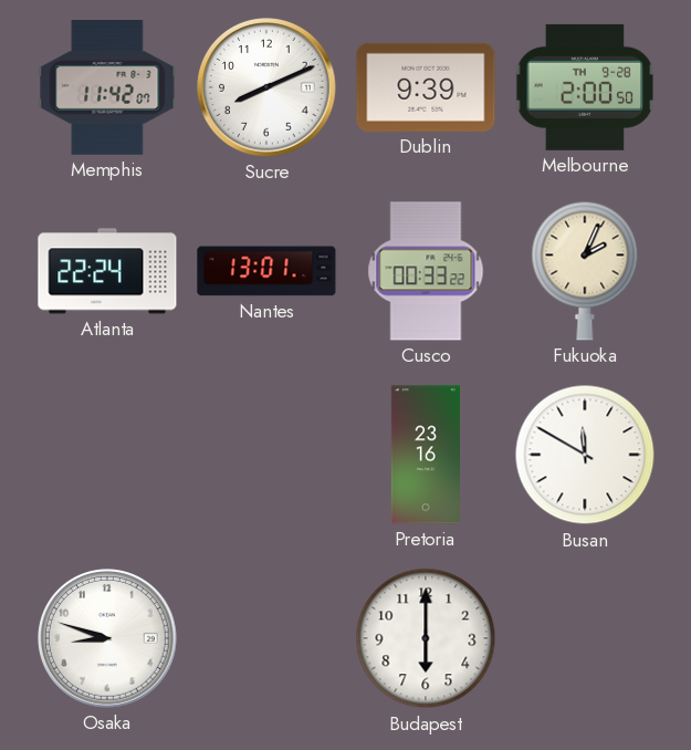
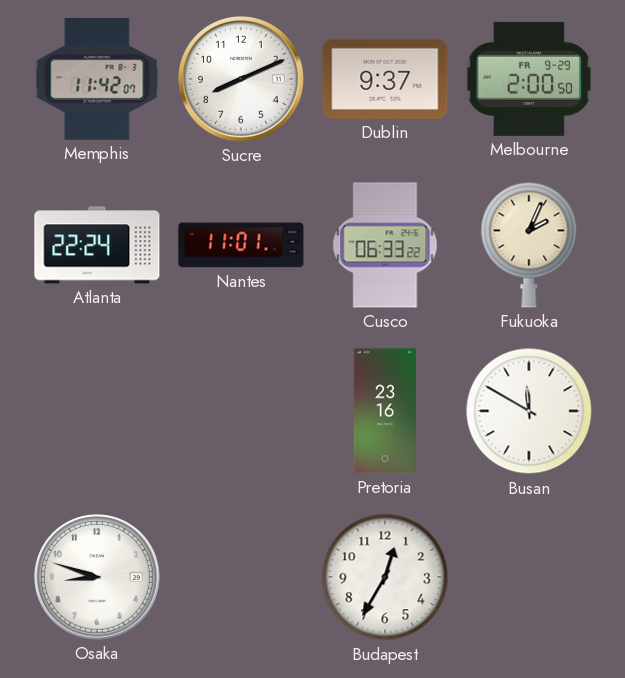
Dublin: 9:39 -> 9:37 (385, 79)
Melbourne date: TH 9-28 -> FR 9-29 (529, 79)
Nantes: 13:01 -> 11:01 (241, 245)
Cusco: 00:33 -> 06:33 (385, 245)
Budapest: 6:00 -> 12:35 (385, 577)
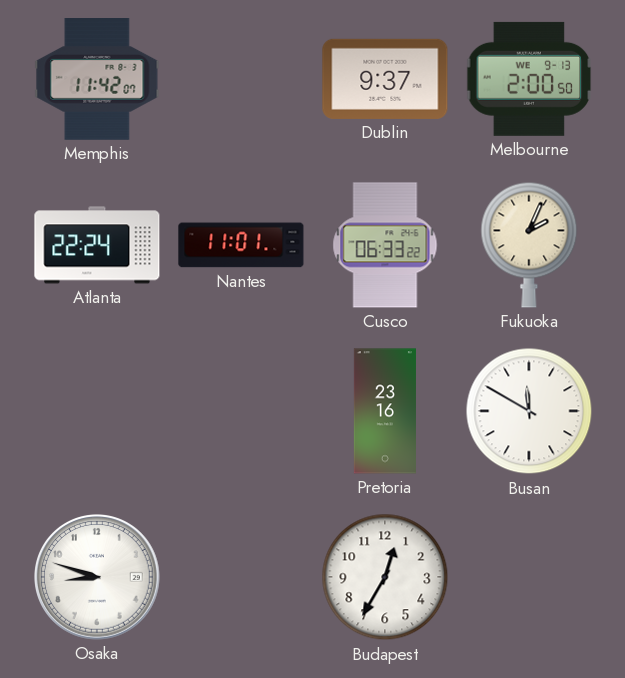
Sucre: 8:11 -> none (242, 80)
Melbourne date: FR 9-29 -> WE 9-13 (529, 79)
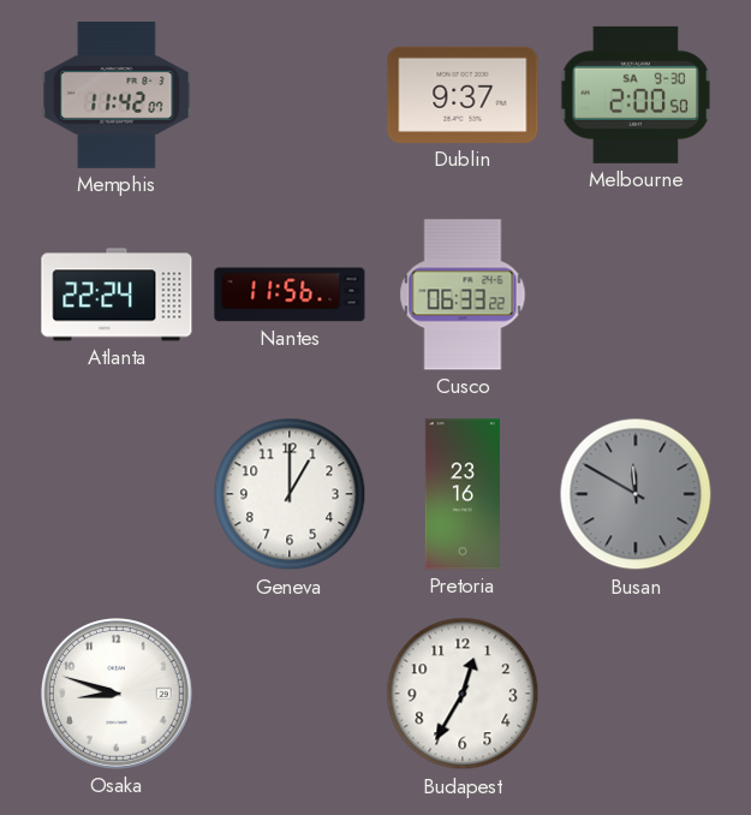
Melbourne date: WE 9-13 -> SA 9-30 (636, 95)
Nantes: 11:01 -> 11:56 (290, 295)
Fukuoka: 2:04 -> none (529, 245)
Geneva: none -> 1:00 (290, 494)
Busan dial: white -> grey (636, 494)
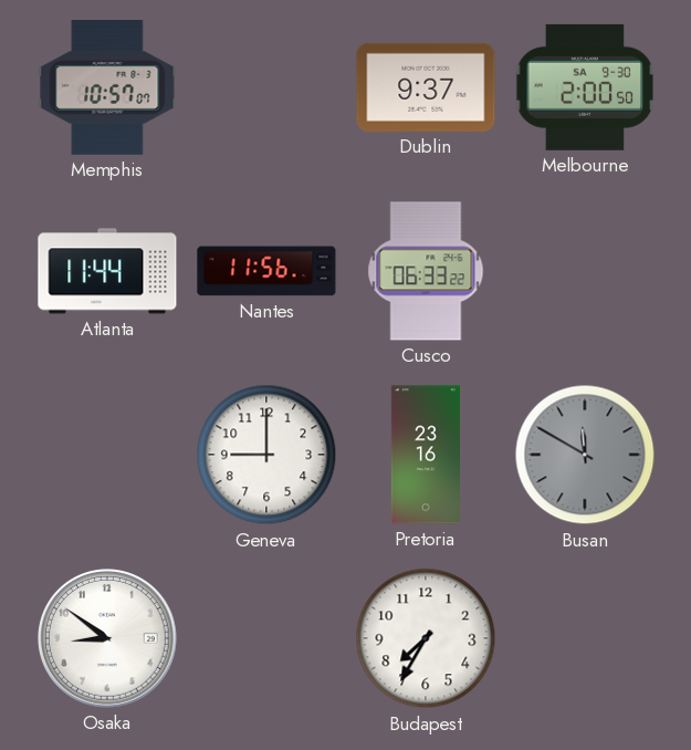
Memphis: 11:42 -> 10:57 (107, 88)
Atlanta: 22:24 -> 11:44 (107, 271)
Geneva: 1:00 -> 9:00 (266, 455)
Osaka: 8:48 -> 8:51 (108, 639)
Budapest: 12:35 -> 7:35 (426, 638)
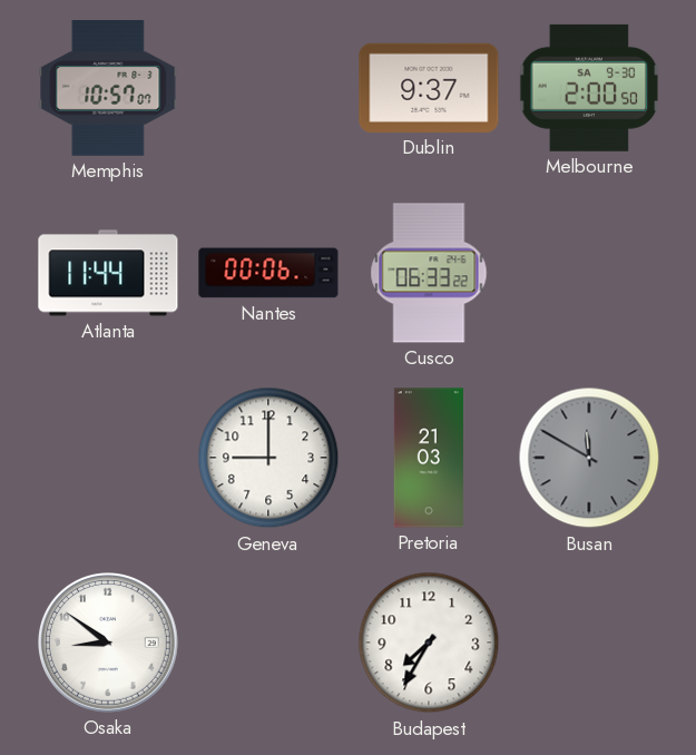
Nantes: 11:56 -> 00:06 (268, 273)
Pretoria: 23:16 -> 21:03 (429, 458)
